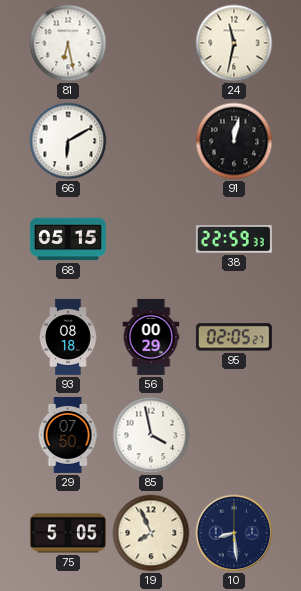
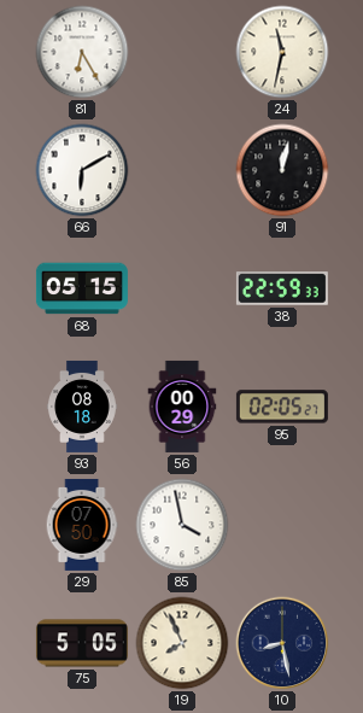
81: 6:28 -> 6:25 (82, 52)
10: 8:29 -> 8:28 (282, 643)
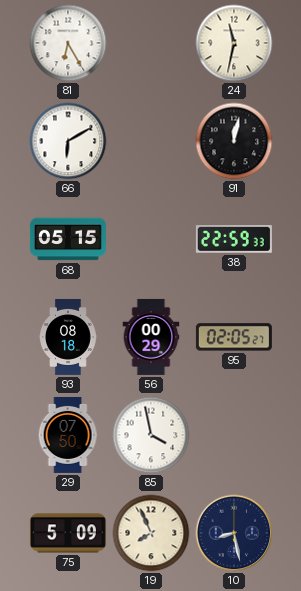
75: 5:05 -> 5:09 (68, 533)
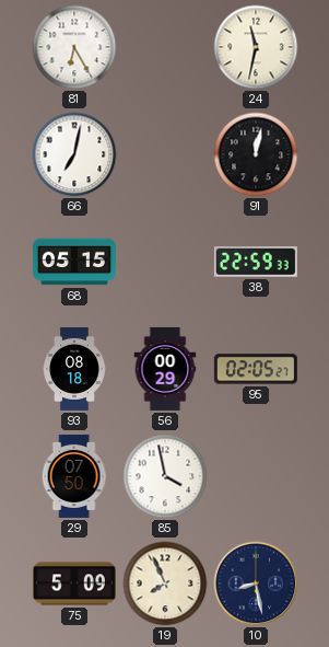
66: 6:10 -> 7:02 (74, 154)
